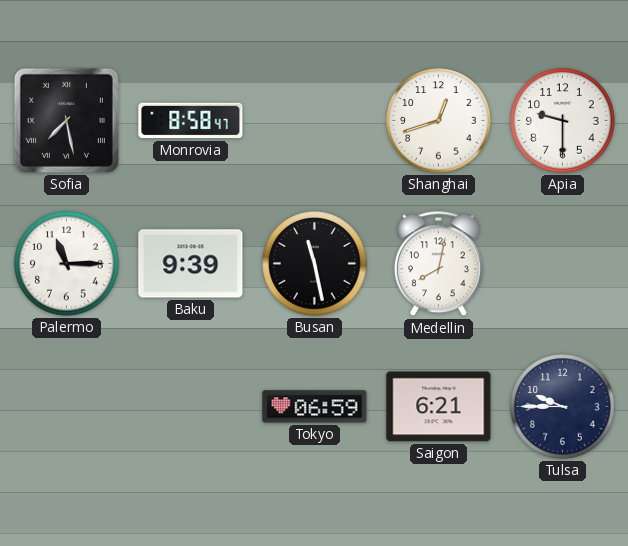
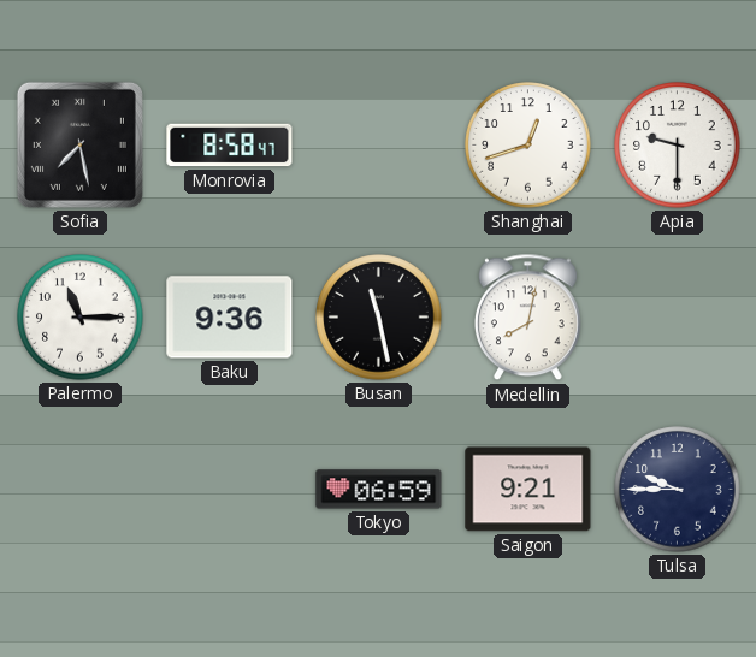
Baku: 9:39 -> 9:36 (230, 318)
Saigon: 6:21 -> 9:21 (528, 490)
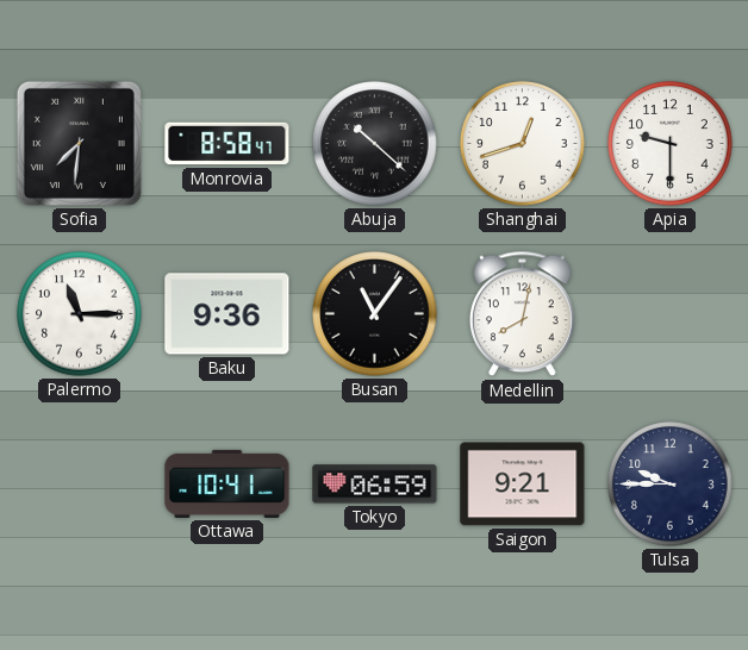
Sofia: 7:28 -> 7:31 (79, 143)
Abuja: none -> 10:22 (375, 144)
Busan: 11:28 -> 11:06 (375, 314)
Ottawa: none -> 10:41 (227, 483)
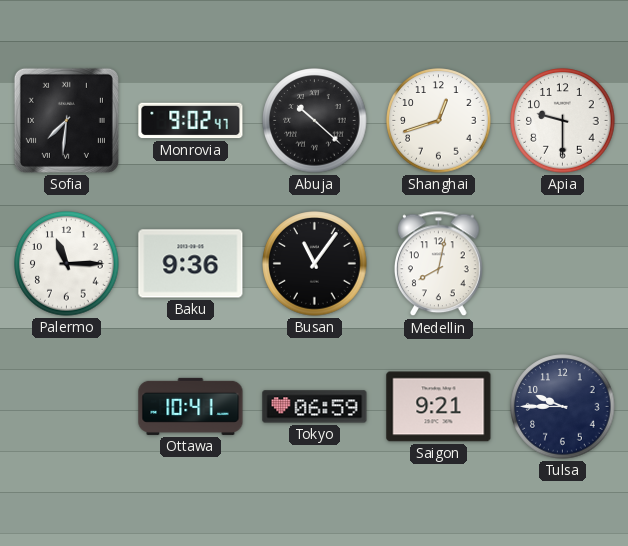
Monrovia: 8:58 -> 9:02 (191, 121)
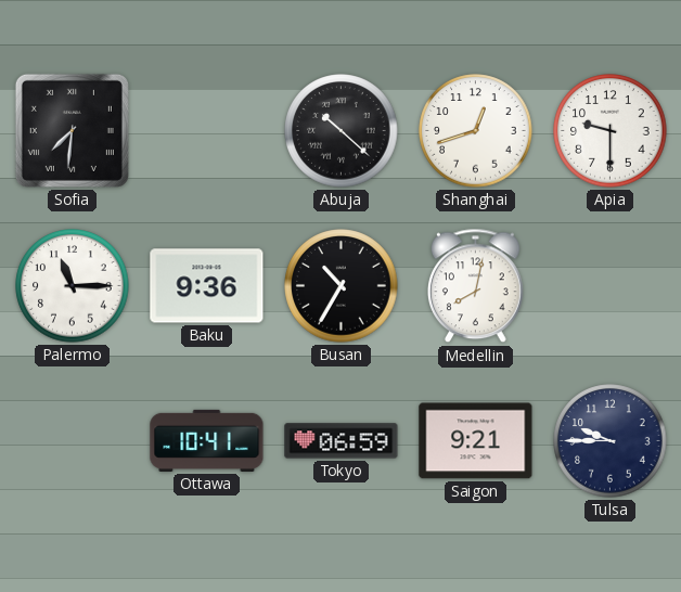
Monrovia: 9:02 -> none (191, 121)
Busan: 11:06 -> 10:35 (342, 286)
